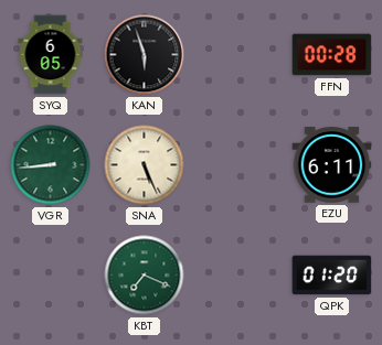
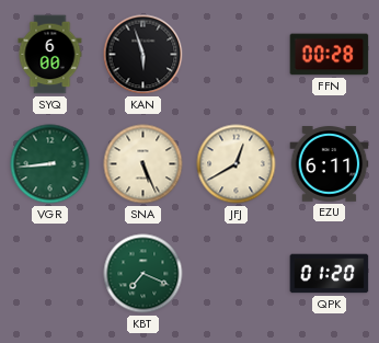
SYQ: 6:05 -> 6:00 (50, 55)
JFJ: none -> 12:40 (237, 164)
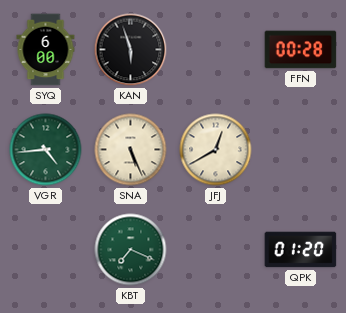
VGR: 8:44 -> 4:44 (46, 150)
EZU: 6:11 -> none (330, 164)
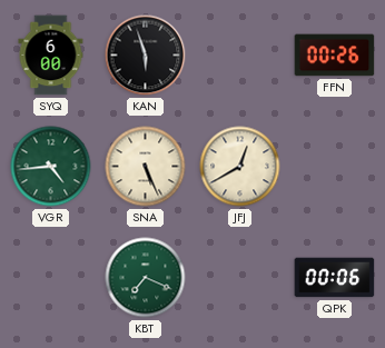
FFN: 00:28 -> 00:26 (335, 56)
QPK: 01:20 -> 00:06 (335, 278)
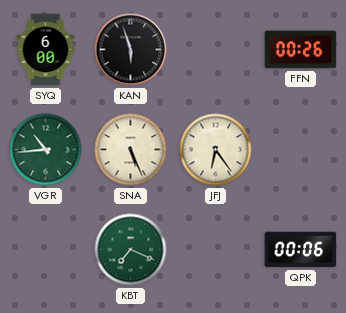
VGR: 4:44 -> 10:44 (46, 150)
JFJ: 12:40 -> 6:24 (216, 150)
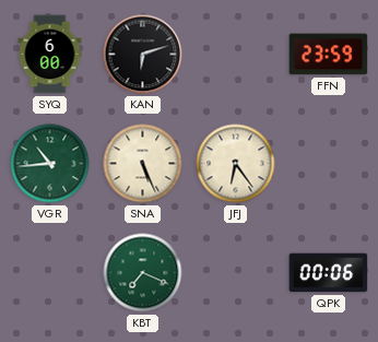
KAN: 5:57 -> 6:12 (143, 55)
FFN: 00:26 -> 23:59 (329, 55)
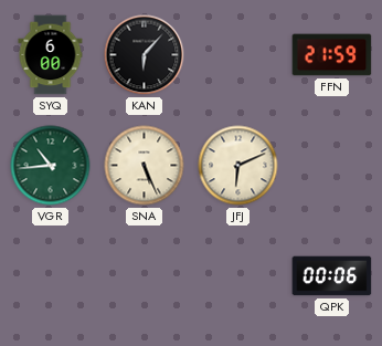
KAN: 6:12 -> 6:07 (145, 55)
FFN: 23:59 -> 21:59 (332, 55)
JFJ: 6:24 -> 6:11 (238, 166)
KBT: 7:19 -> none (143, 273)
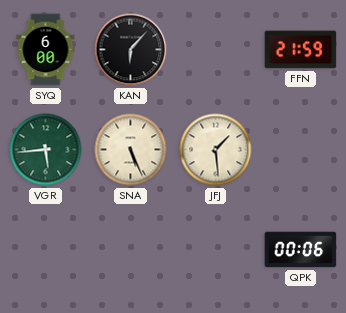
VGR: 10:44 -> 5:44 (46, 150)
JFJ: 6:11 -> 1:29 (216, 150)
